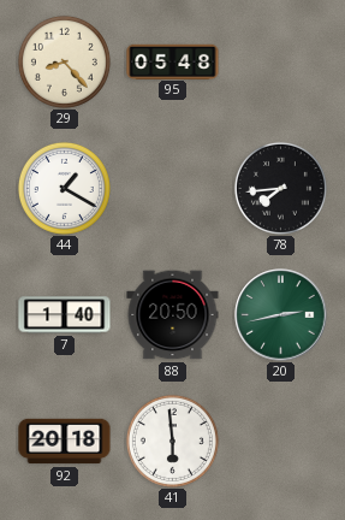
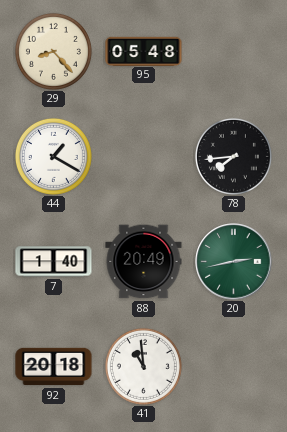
88: 20:50 -> 20:49 (144, 262)
41: 5:59 -> 10:59 (143, 366)
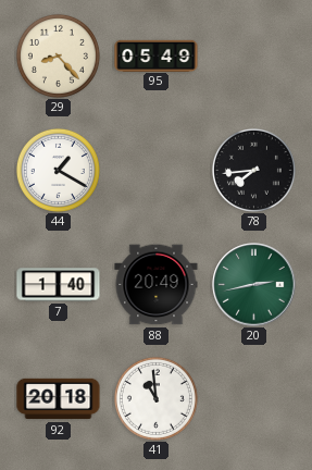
95: 05:48 -> 05:49 (157, 55)
